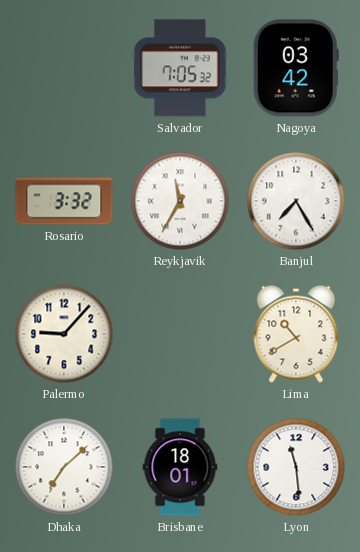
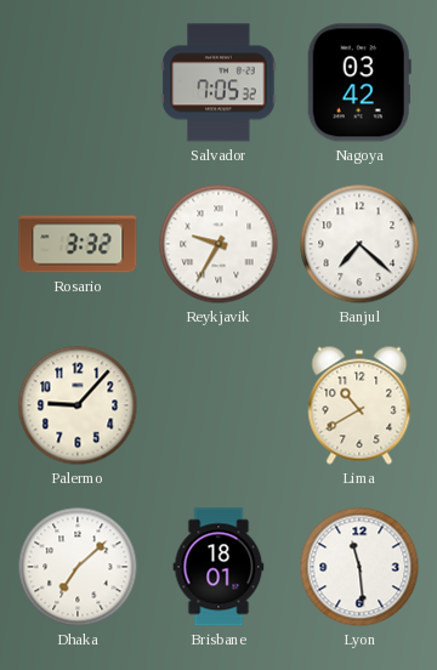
Reykjavik: 11:35 -> 9:35 (218, 244)
Banjul: 7:25 -> 7:22 (359, 244)
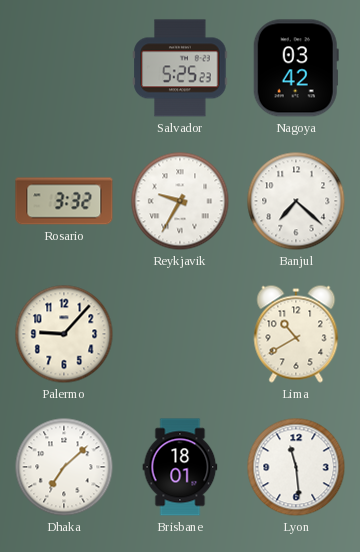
Salvador: 7:05 -> 5:25 (180, 68)
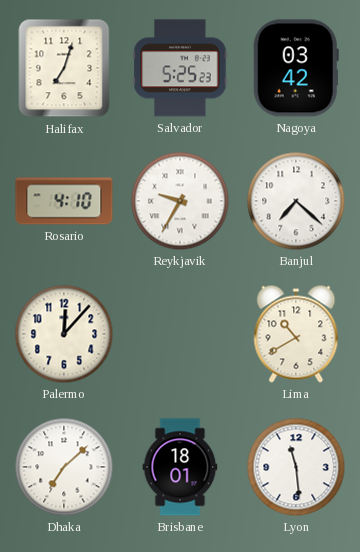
Halifax: none -> 7:03 (64, 68)
Rosario: 3:32 -> 4:10 (64, 201)
Palermo: 9:07 -> 12:07 (64, 334)
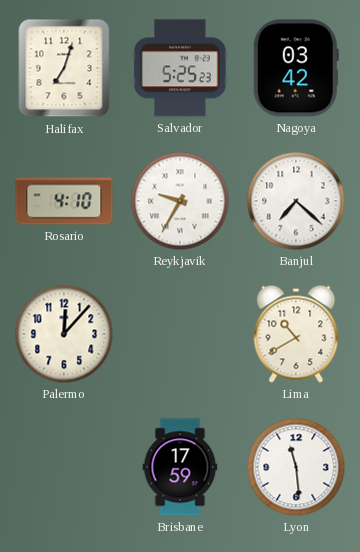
Dhaka: 7:08 -> none (64, 467)
Brisbane: 18:01 -> 17:59 (180, 467)
